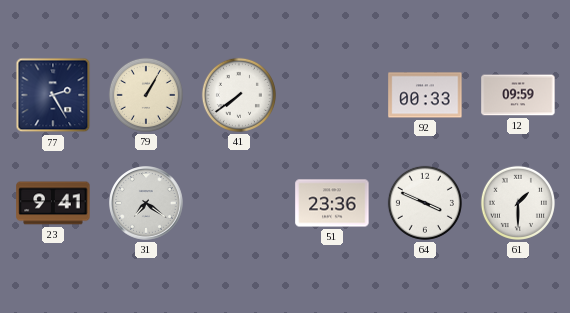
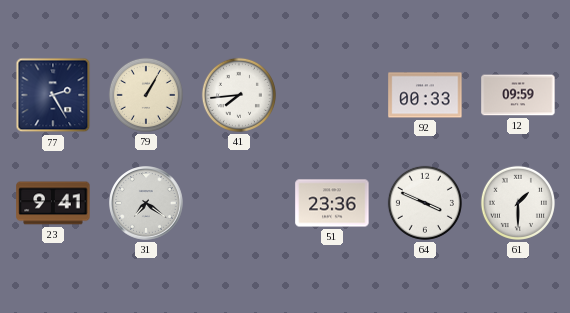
41: 7:39 -> 7:44 (239, 95)
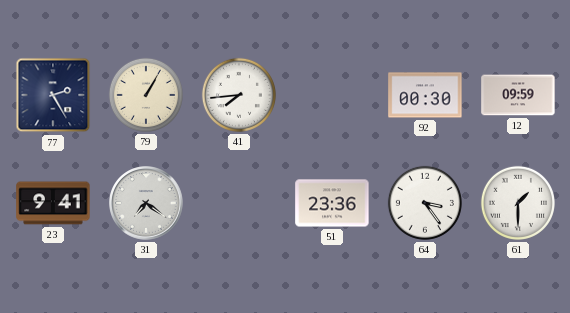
92: 00:33 -> 00:30 (425, 95)
64: 3:49 -> 3:24 (425, 203)
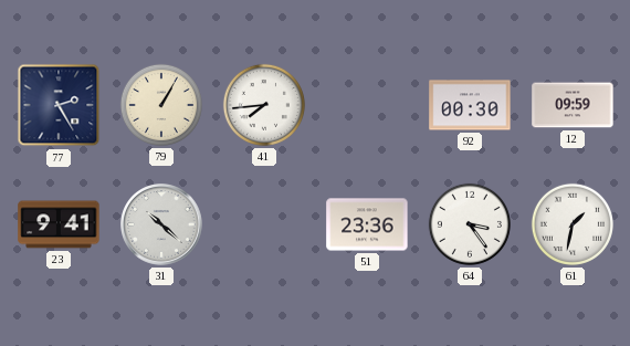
31: 7:21 -> 10:22 (161, 224)
61: 1:30 -> 1:32 (573, 224)
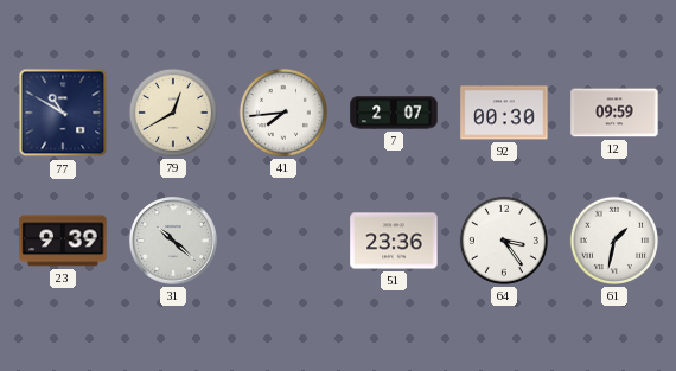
77: 2:25 -> 10:50 (63, 113)
79: 1:05 -> 12:40 (173, 113)
7: none -> 2:07 (394, 113)
23: 9:41 -> 9:39 (63, 241)
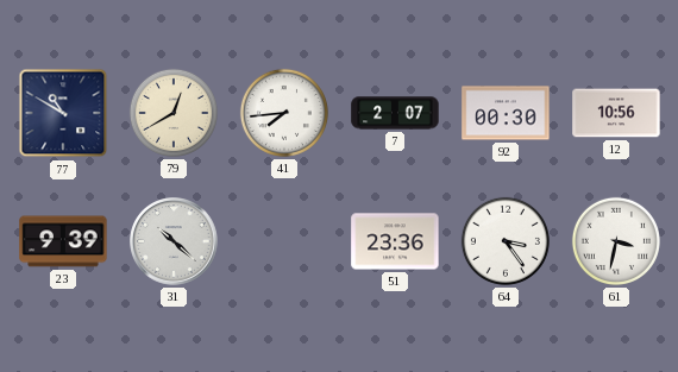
12: 09:59 -> 10:56 (616, 113)
61: 1:32 -> 3:32 (616, 241)
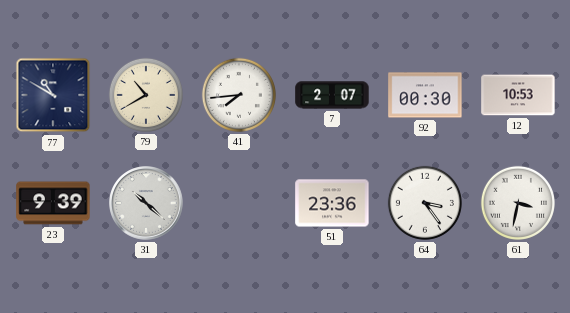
79: 12:40 -> 10:40 (146, 95)
12: 10:56 -> 10:53 (518, 95)
